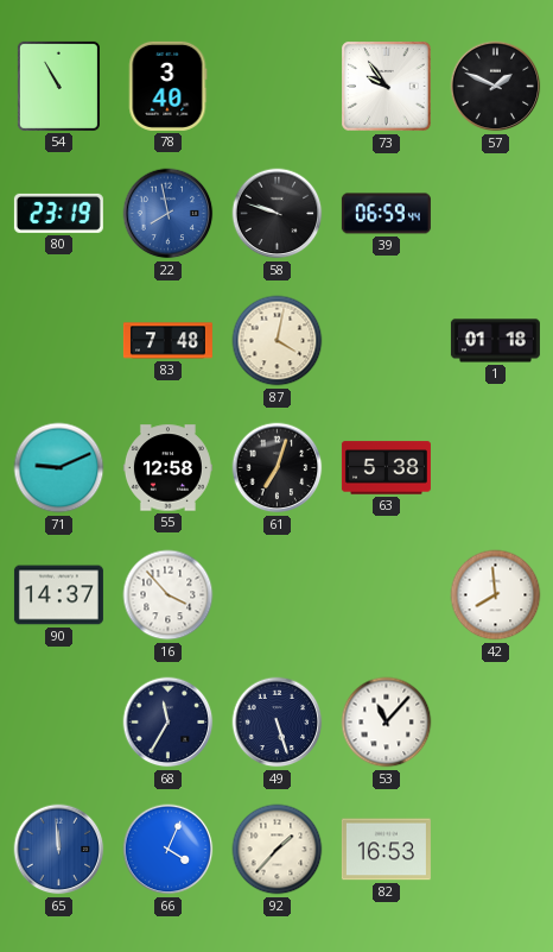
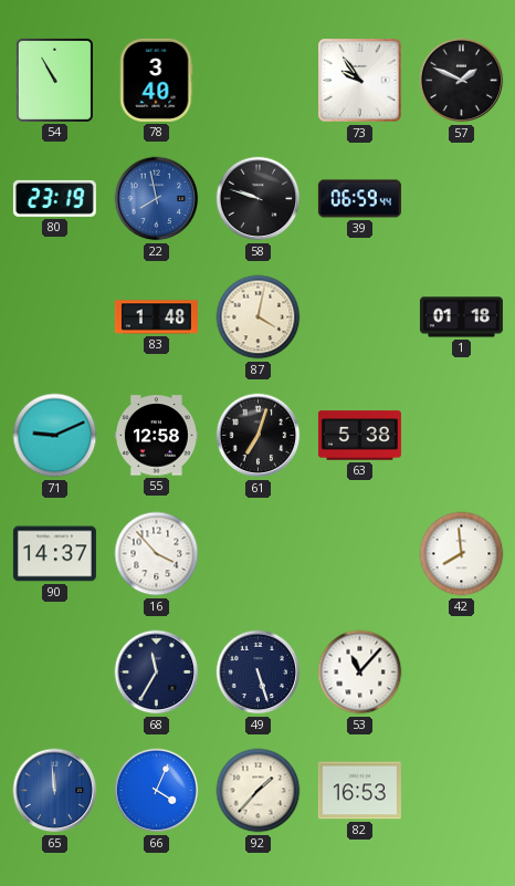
83: 7:48 -> 1:48 (156, 317)
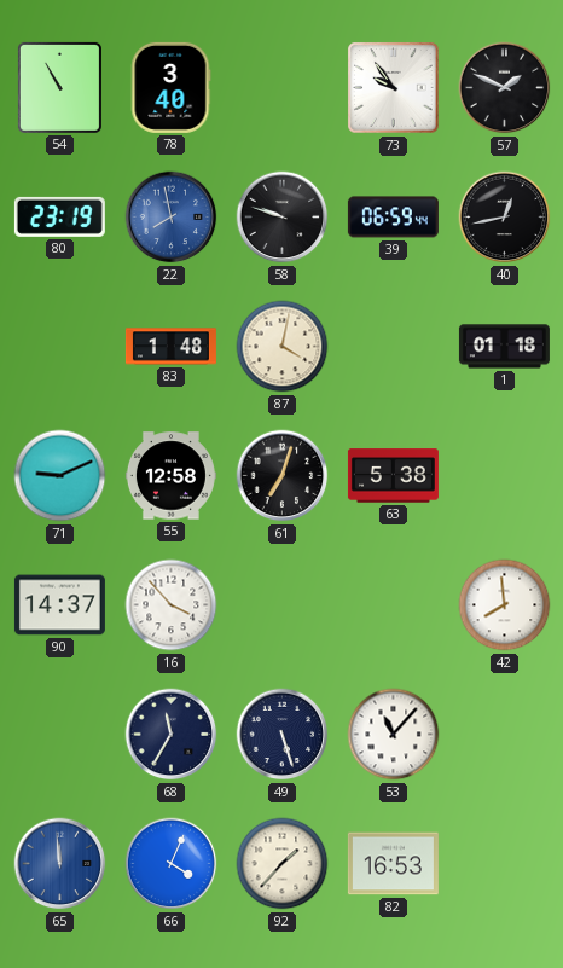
40: none -> 12:43 (505, 218)
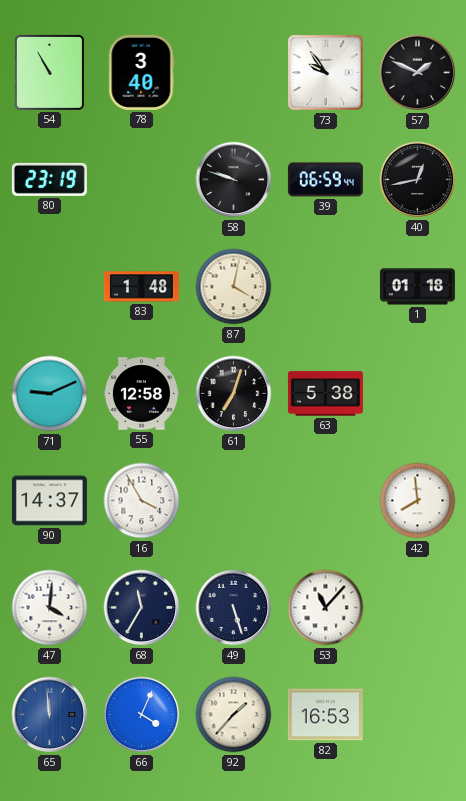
22: 7:58 -> none (172, 218)
16: 3:53 -> 3:55 (142, 501)
47: none -> 4:01 (50, 608)
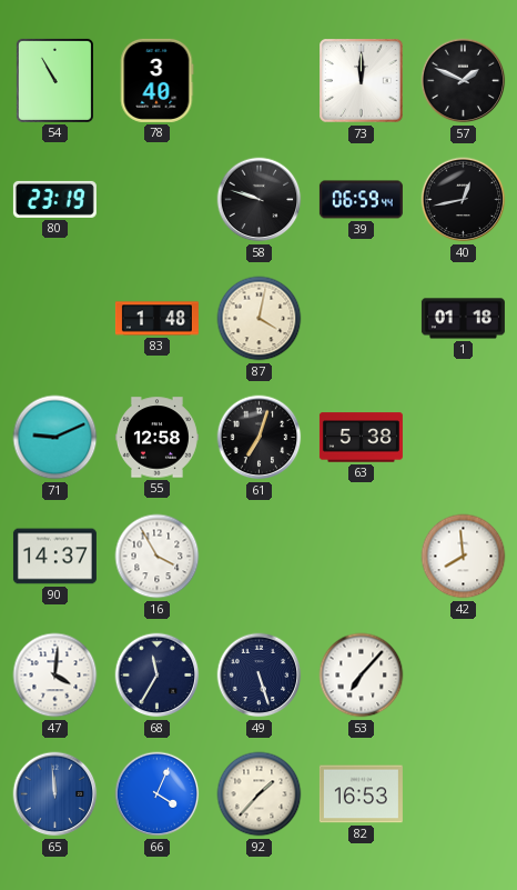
73: 9:54 -> 12:00 (362, 81)
53: 11:07 -> 7:07 (362, 676)
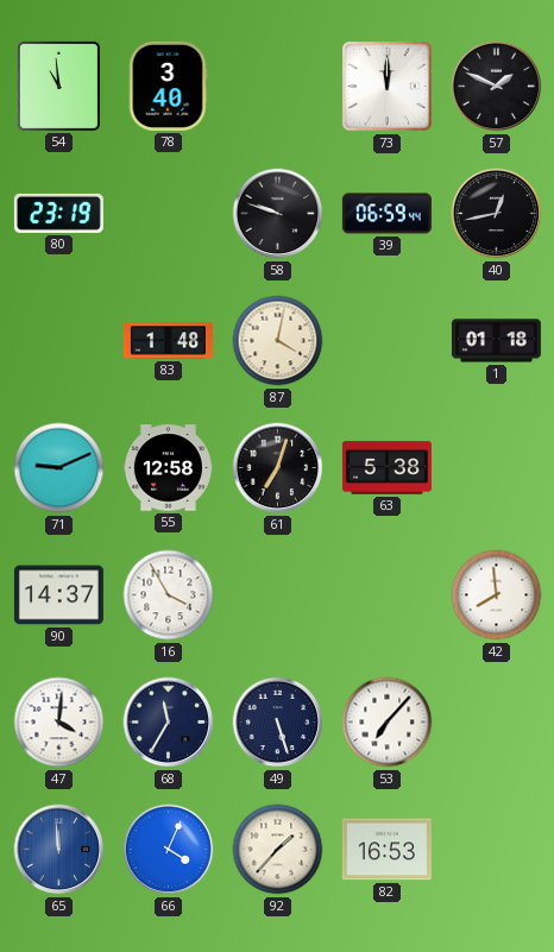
54: 10:55 -> 10:59 (58, 86)
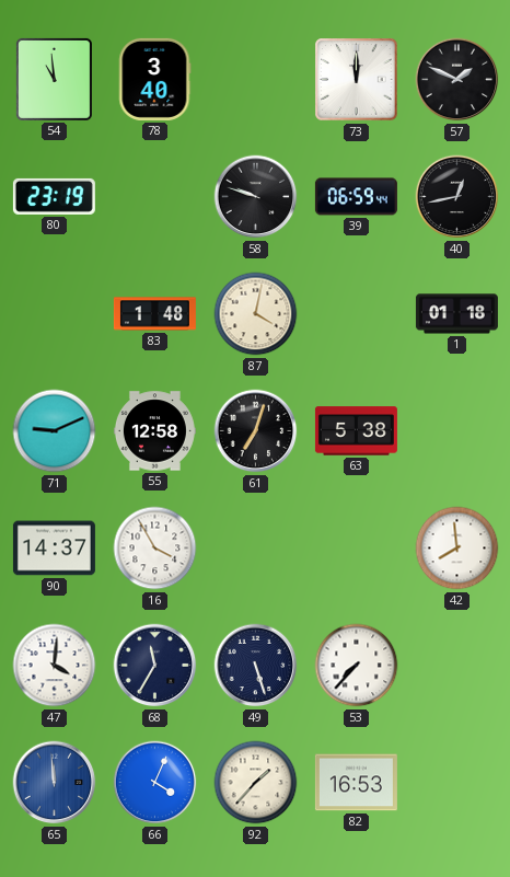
53: 7:07 -> 7:37 (357, 666)
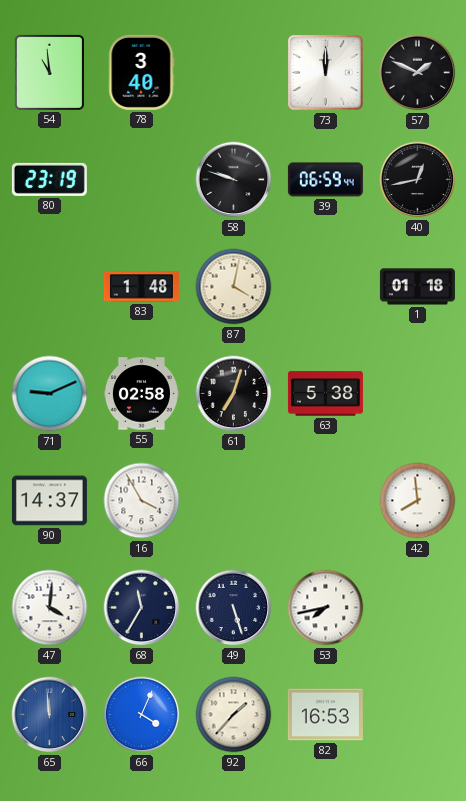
55: 12:58 -> 02:58 (141, 394)
53: 7:37 -> 7:43 (326, 608)
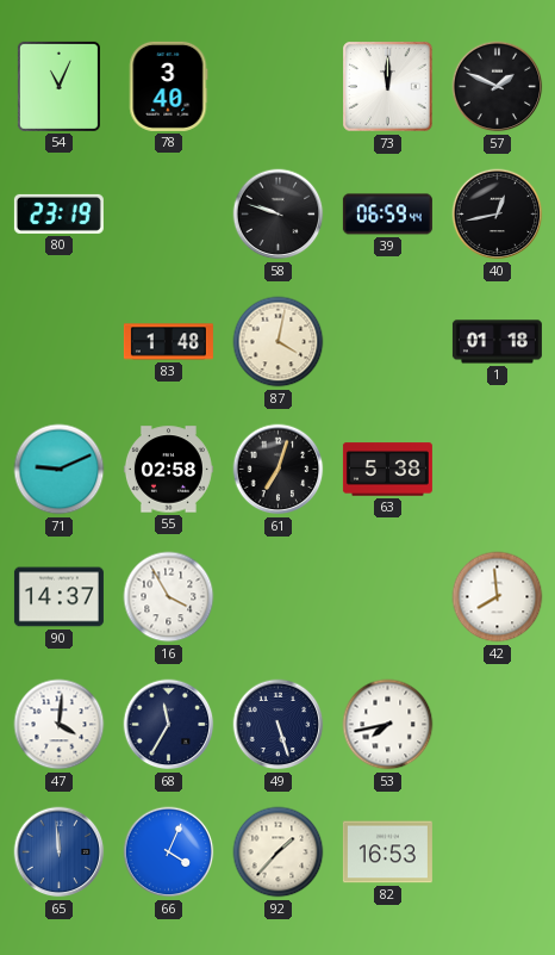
54: 10:59 -> 11:04 (58, 86)
